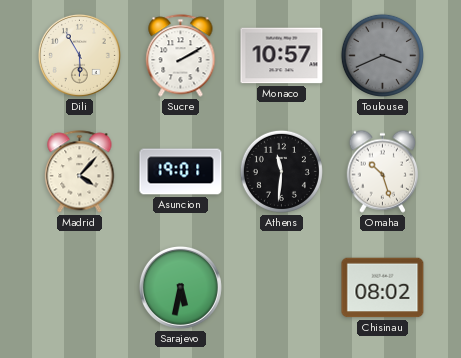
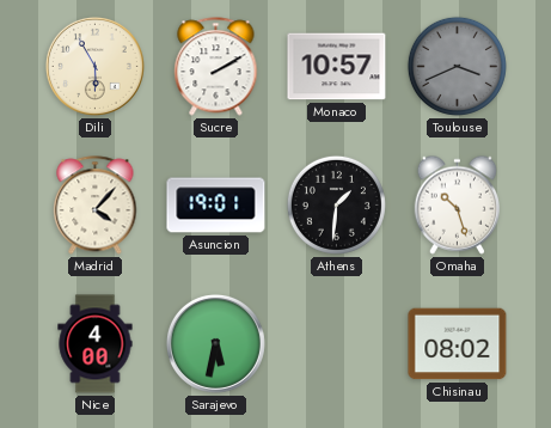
Athens: 11:31 -> 1:31 (336, 204)
Nice: none -> 4:00 (96, 344)
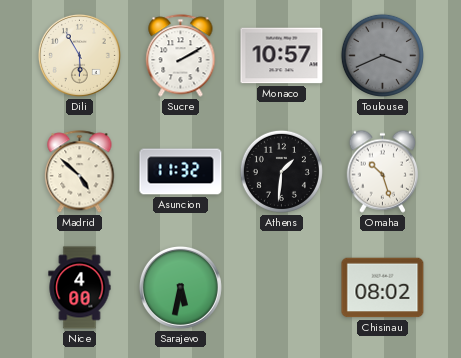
Madrid: 4:07 -> 4:52 (80, 172)
Asuncion: 19:01 -> 11:32 (181, 172)
